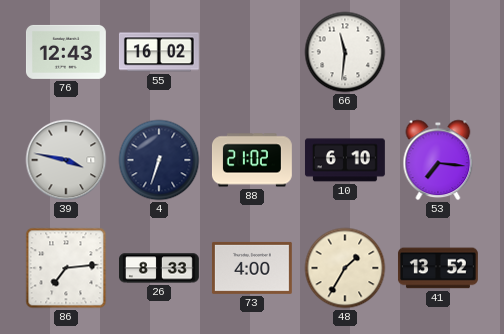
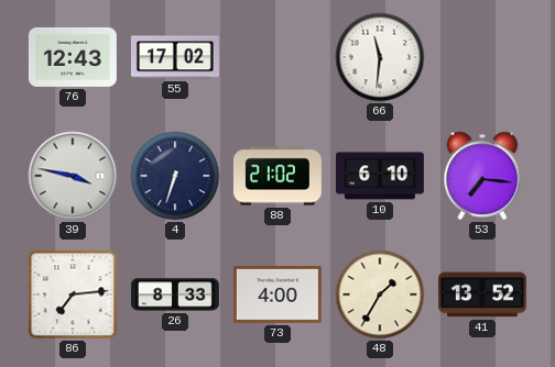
55: 16:02 -> 17:02 (175, 57)
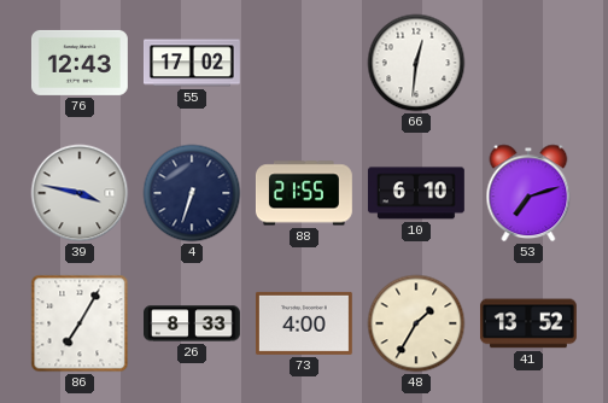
66: 11:31 -> 12:31 (416, 63)
88: 21:02 -> 21:55 (304, 193)
53: 7:16 -> 7:12 (528, 193)
86: 7:14 -> 7:05 (80, 323)
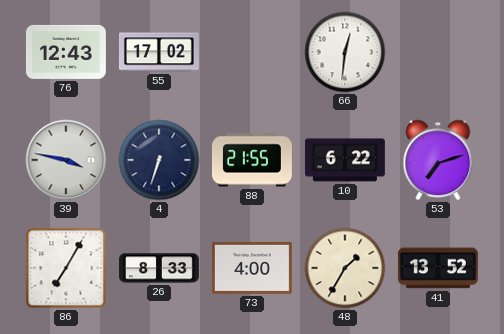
10: 6:10 -> 6:22 (345, 160)
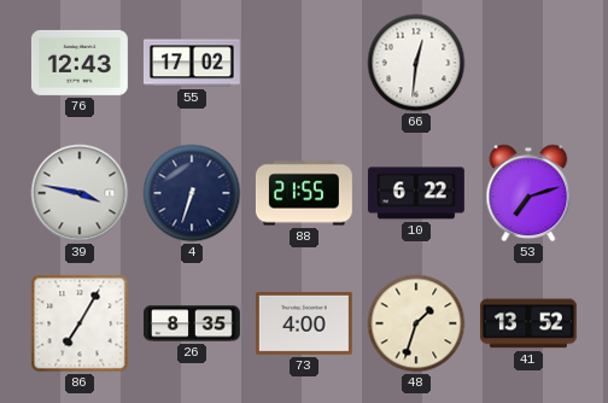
26: 8:33 -> 8:35 (193, 323)
48: 1:35 -> 1:33 (416, 323)
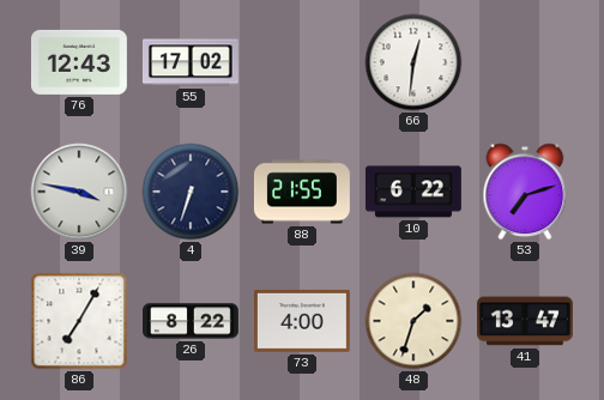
26: 8:35 -> 8:22 (192, 321)
41: 13:52 -> 13:47 (525, 321)
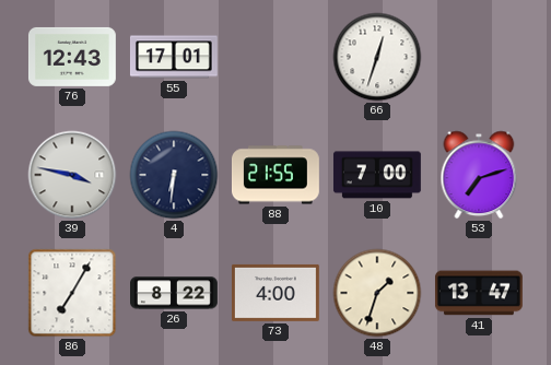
55: 17:02 -> 17:01 (174, 57)
66: 12:31 -> 12:33 (377, 57)
4: 6:33 -> 6:31 (174, 175)
10: 6:22 -> 7:00 (377, 175)
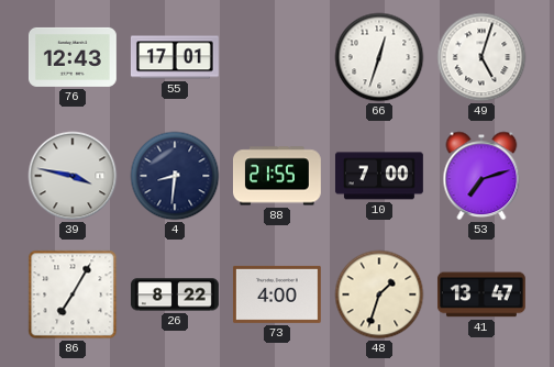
49: none -> 5:03 (481, 57)
4: 6:31 -> 8:31 (175, 176)
